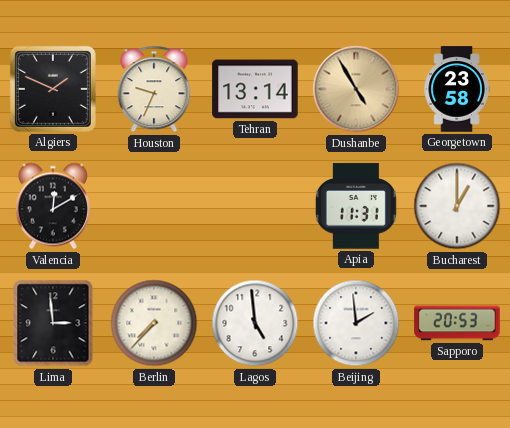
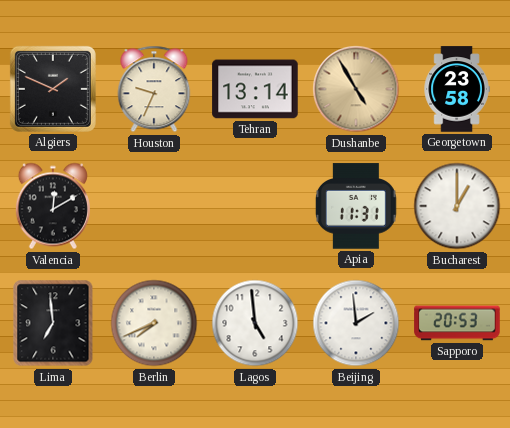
Lima: 2:59 -> 6:59 (53, 323)
Berlin: 7:37 -> 7:41 (154, 323)
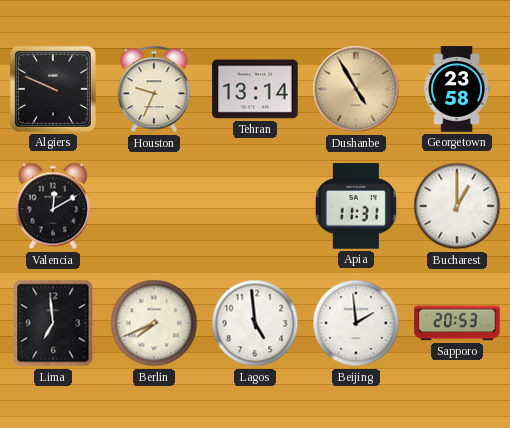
Algiers: 1:49 -> 9:49 (53, 89)
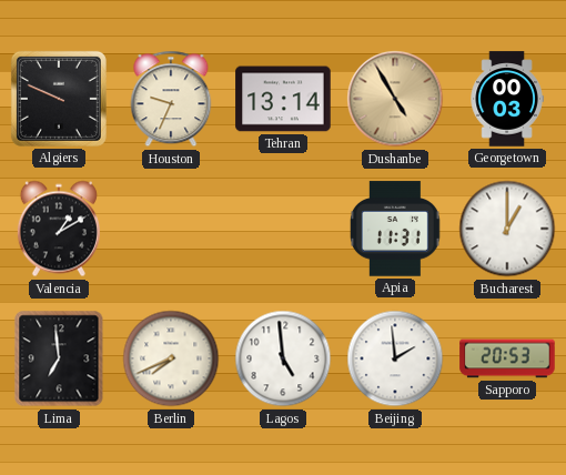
Georgetown: 23:58 -> 00:03 (507, 99)
Valencia: 12:10 -> 1:10 (59, 229)
